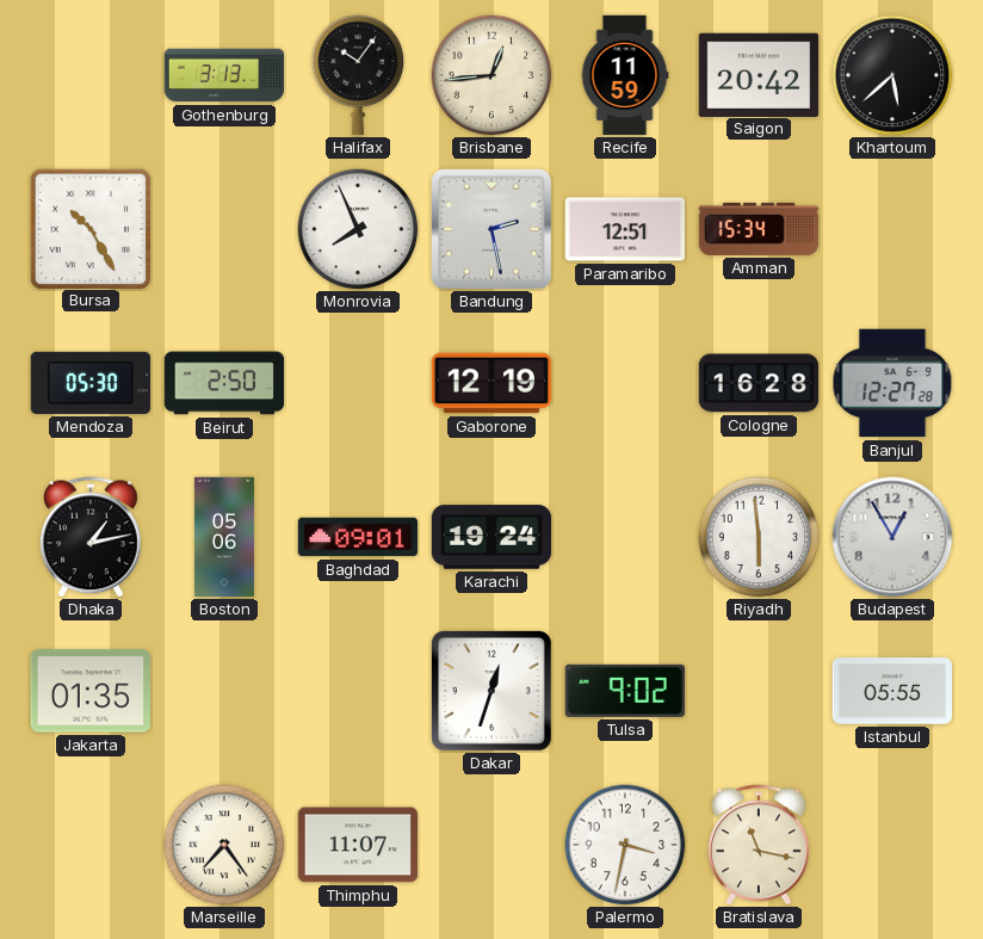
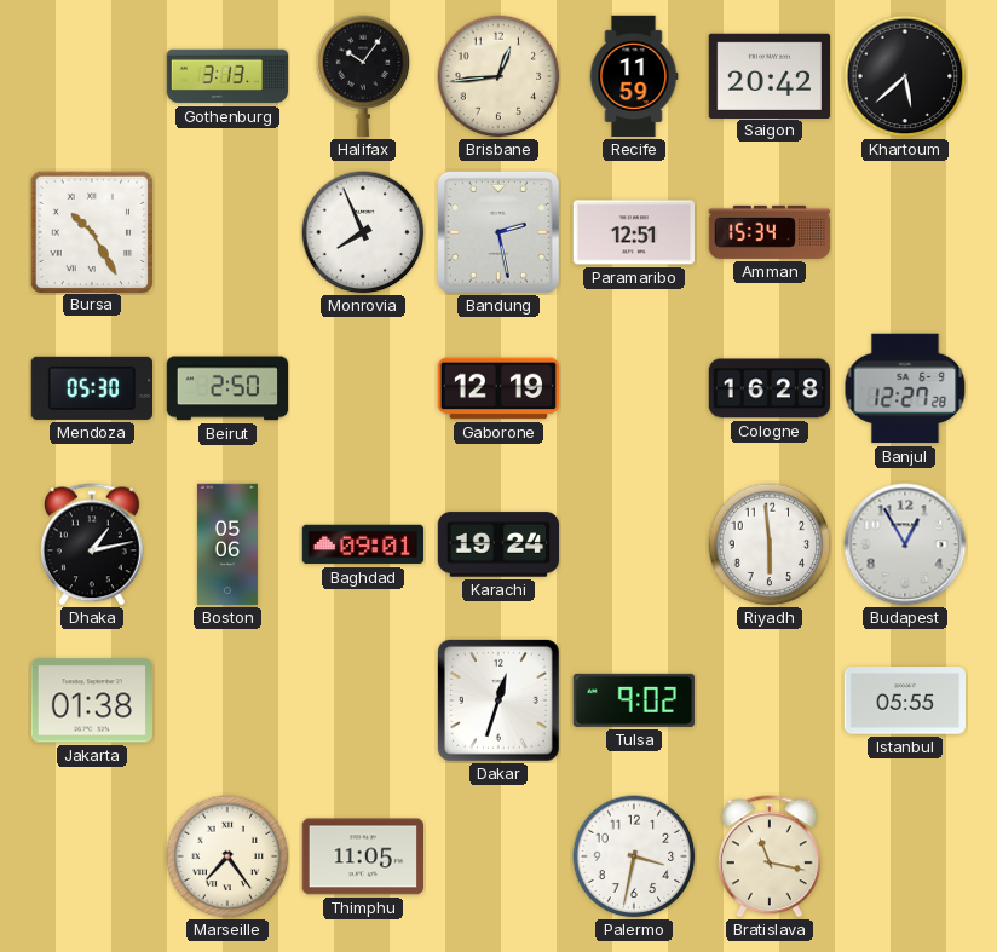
Jakarta: 01:35 -> 01:38 (91, 700)
Thimphu: 11:07 -> 11:05 (362, 856)
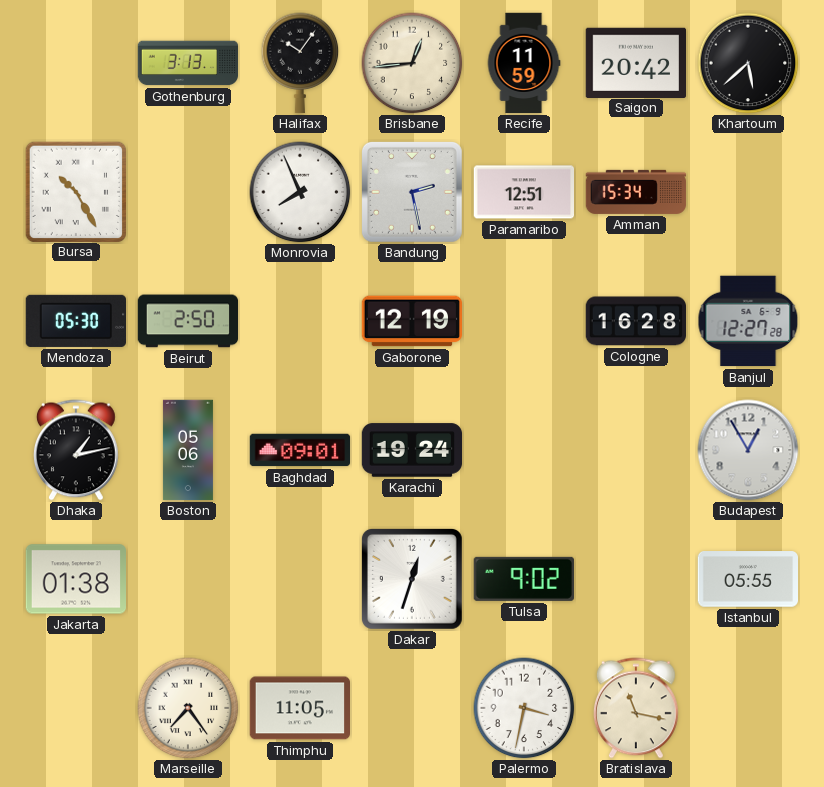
Riyadh: 5:59 -> none (770, 544)
